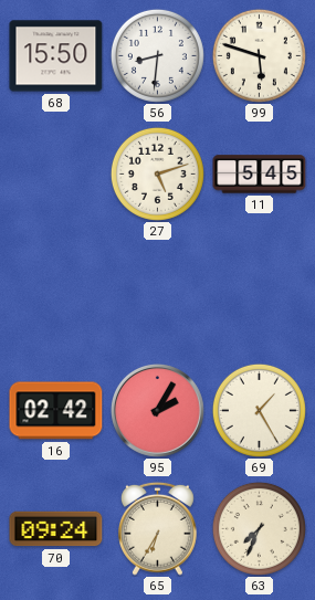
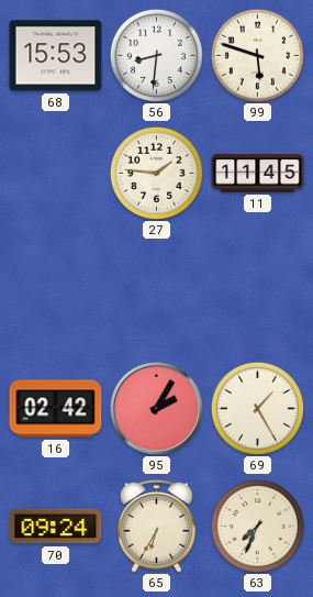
68: 15:50 -> 15:53 (56, 56)
27: 5:12 -> 1:46 (156, 173)
11: 5:45 -> 11:45 (258, 174)
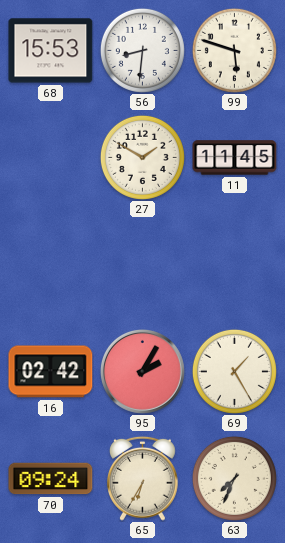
27: 1:46 -> 1:50 (142, 157)
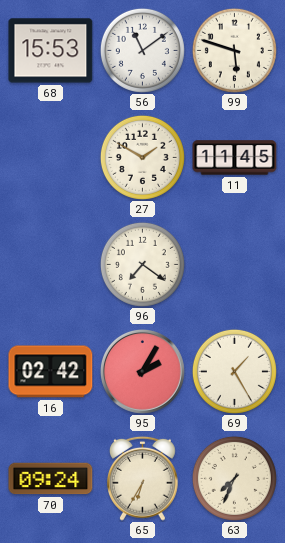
56: 8:31 -> 11:09 (142, 50)
96: none -> 7:21 (142, 264)
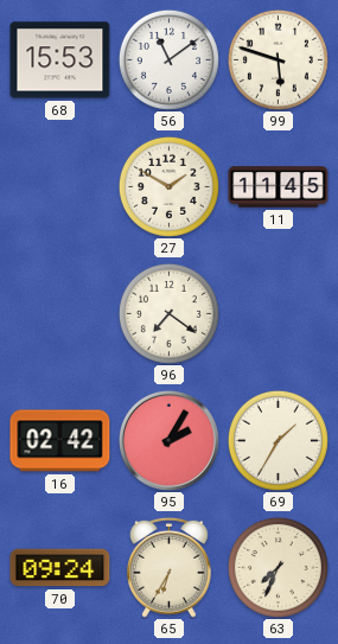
69: 1:25 -> 1:35 (278, 440)
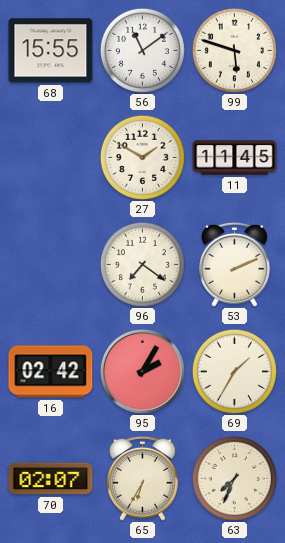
68: 15:53 -> 15:55 (51, 51)
53: none -> 2:11 (235, 264)
70: 09:24 -> 02:07 (51, 479)
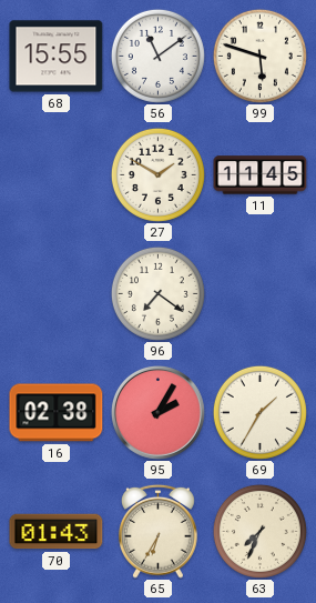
53: 2:11 -> none (235, 264)
16: 02:42 -> 02:38 (57, 413)
70: 02:07 -> 01:43 (57, 532)
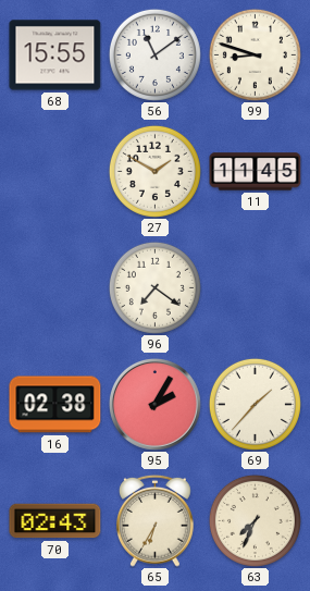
99: 5:48 -> 8:48 (255, 54)
69: 1:35 -> 1:37 (255, 404)
70: 01:43 -> 02:43 (55, 521)
